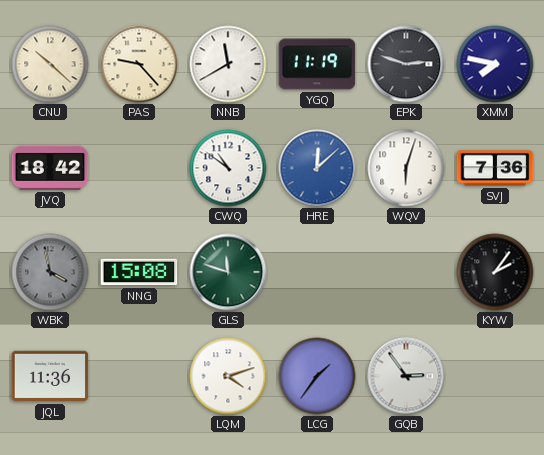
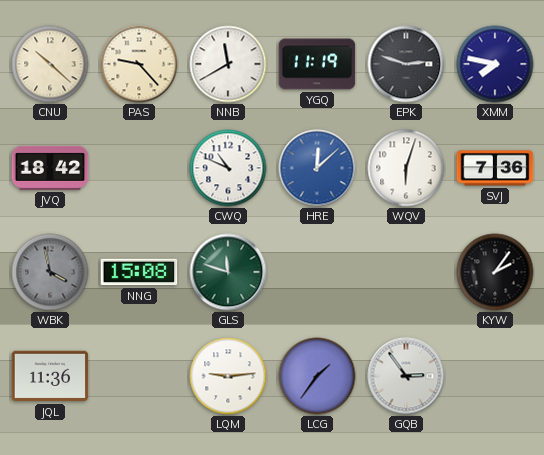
CWQ: 10:51 -> 10:49 (228, 168)
LQM: 4:12 -> 9:14 (228, 376)
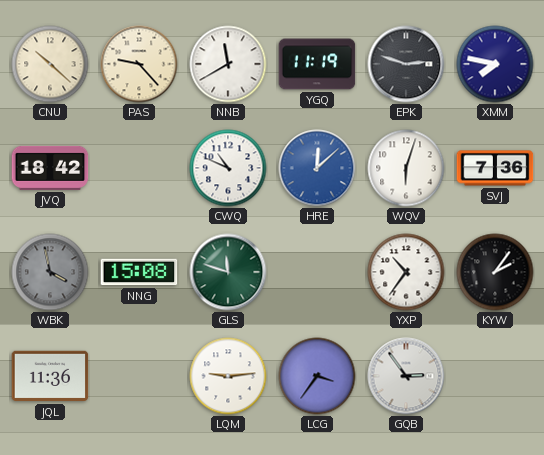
YXP: none -> 10:36 (406, 272)
LCG: 1:36 -> 3:36 (317, 376)
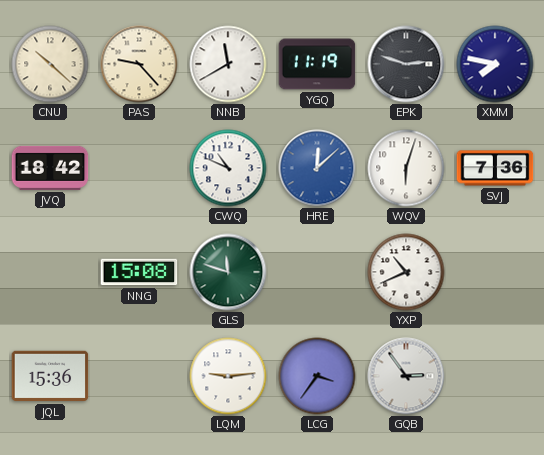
WBK: 3:58 -> none (50, 272)
YXP: 10:36 -> 10:41 (406, 272)
KYW: 2:06 -> none (495, 272)
JQL: 11:36 -> 15:36 (50, 376)
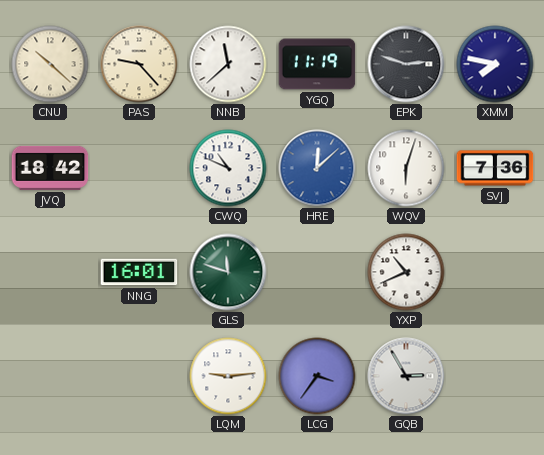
NNB: 11:40 -> 11:38 (228, 64)
NNG: 15:08 -> 16:01 (139, 272)
JQL: 15:36 -> none (50, 376)
GQB: 2:54 -> 2:55 (406, 376)
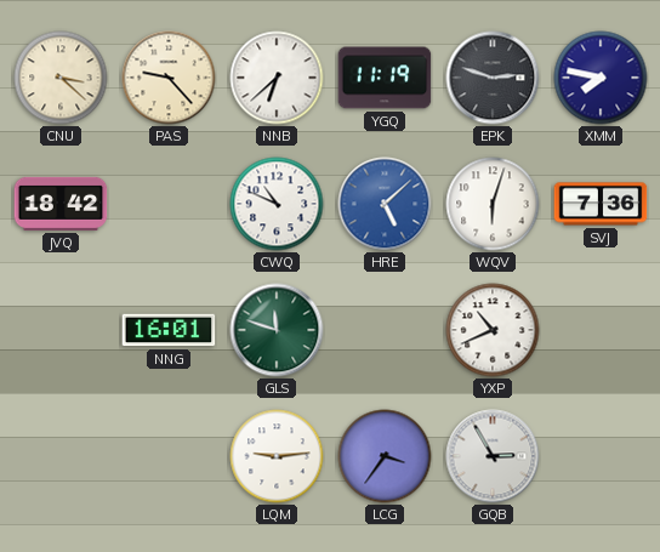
CNU: 10:22 -> 3:22 (61, 78)
NNB: 11:38 -> 6:38 (277, 78)
HRE: 12:08 -> 5:08 (385, 204)
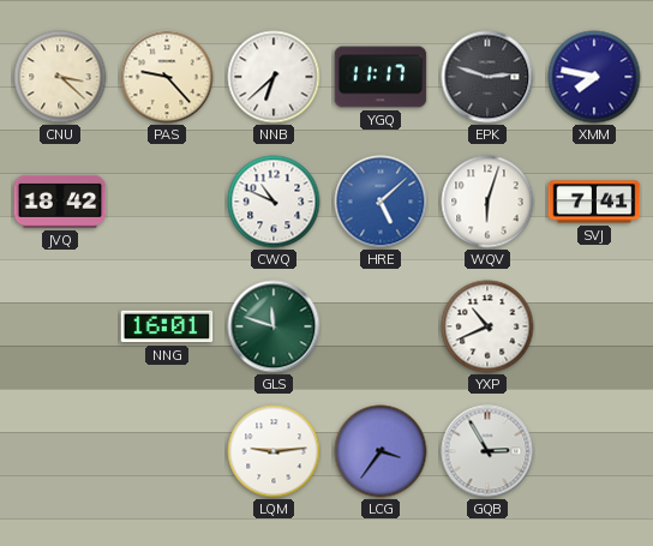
YGQ: 11:19 -> 11:17 (381, 77)
SVJ: 7:36 -> 7:41 (594, 202)
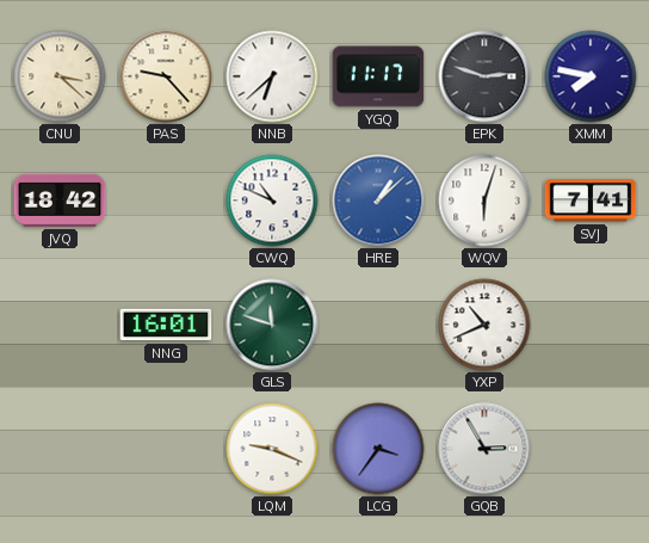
HRE: 5:08 -> 1:08 (378, 200)
LQM: 9:14 -> 9:19 (272, 449)
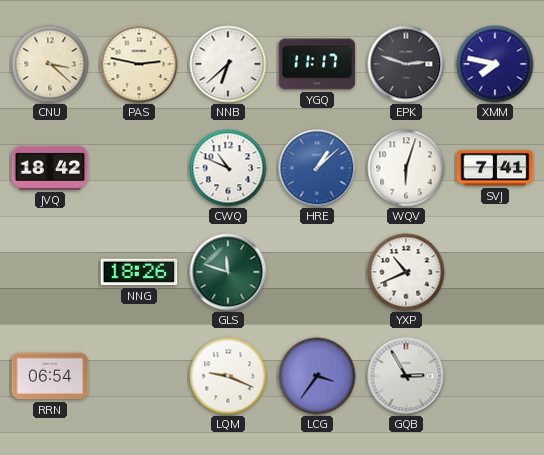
PAS: 9:23 -> 2:47 (139, 64)
NNG: 16:01 -> 18:26 (139, 272)
RRN: none -> 06:54 (50, 376)
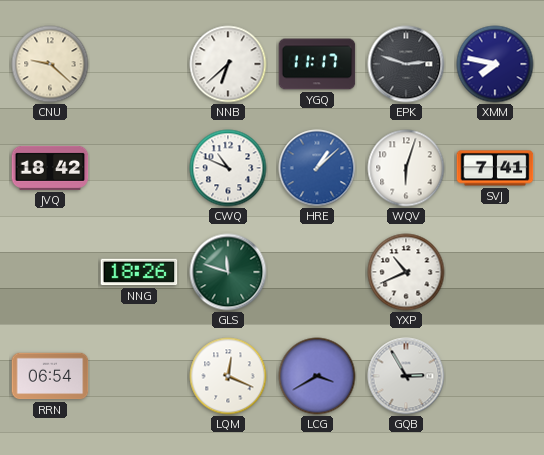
CNU: 3:22 -> 9:22 (50, 64)
PAS: 2:47 -> none (139, 64)
LQM: 9:19 -> 12:19 (228, 376)
LCG: 3:36 -> 3:40 (317, 376)
